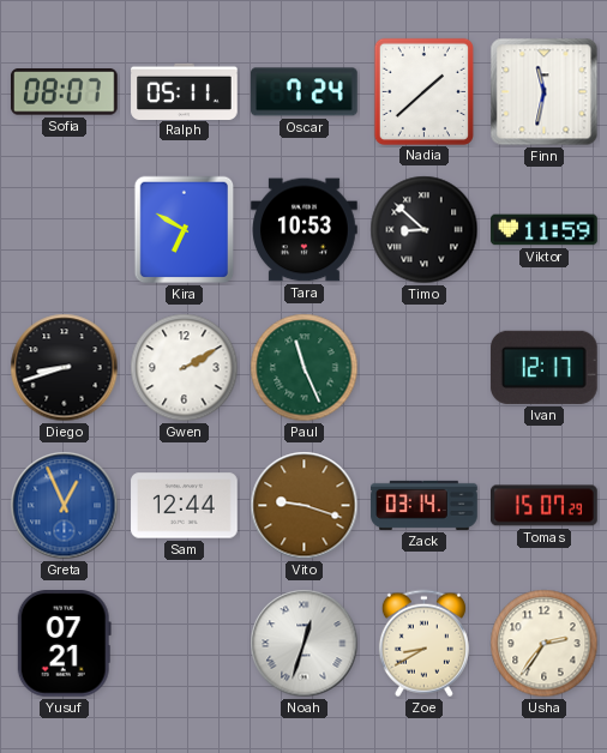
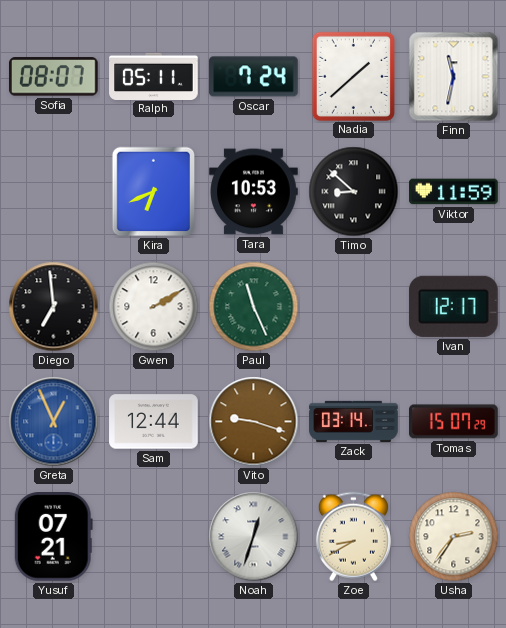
Kira: 6:50 -> 6:41 (154, 192)
Diego: 8:42 -> 6:59 (54, 307)
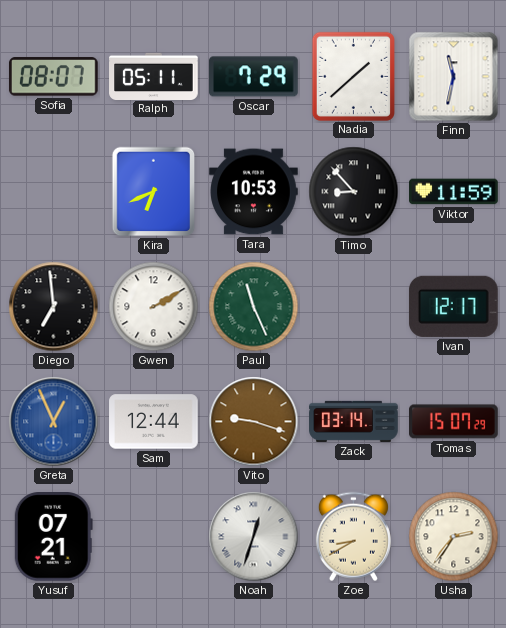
Oscar: 7:24 -> 7:29 (254, 77)
Timo: 8:52 -> 8:53 (354, 192)
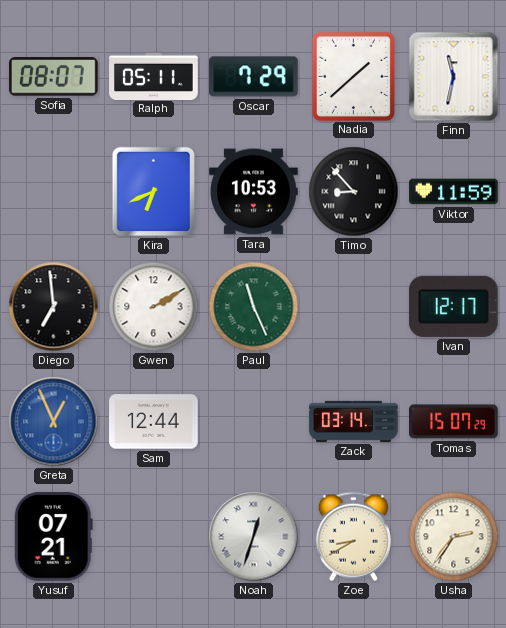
Vito: 9:18 -> none (254, 422)
